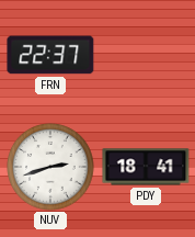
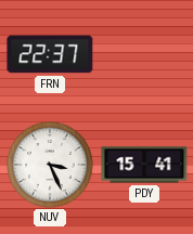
NUV: 2:42 -> 3:26 (50, 165)
PDY: 18:41 -> 15:41 (144, 165)
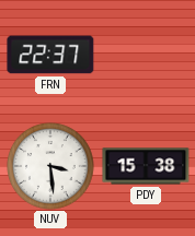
NUV: 3:26 -> 3:29 (50, 166)
PDY: 15:41 -> 15:38 (146, 166)
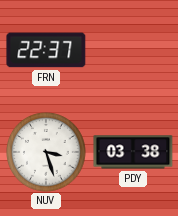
NUV: 3:29 -> 3:27 (46, 152)
PDY: 15:38 -> 03:38 (133, 152)
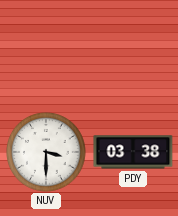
FRN: 22:37 -> none (46, 50)
NUV: 3:27 -> 3:30 (46, 152)
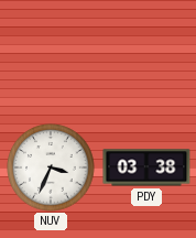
NUV: 3:30 -> 3:34 (51, 167)
